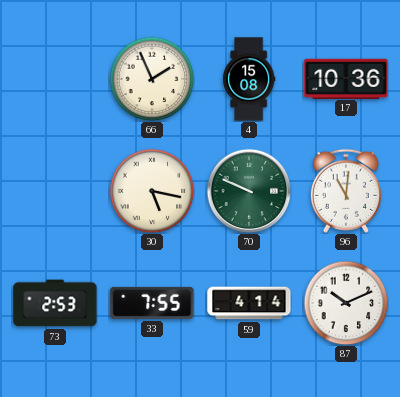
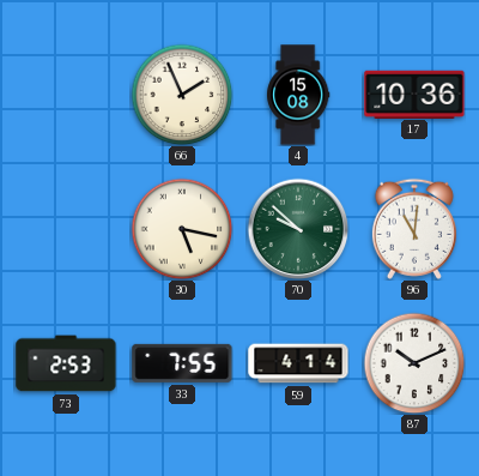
70: 9:49 -> 9:52 (298, 229)
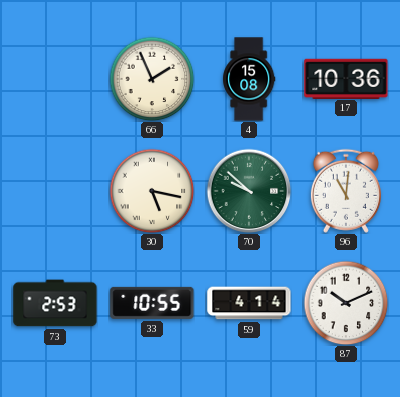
33: 7:55 -> 10:55 (152, 303)
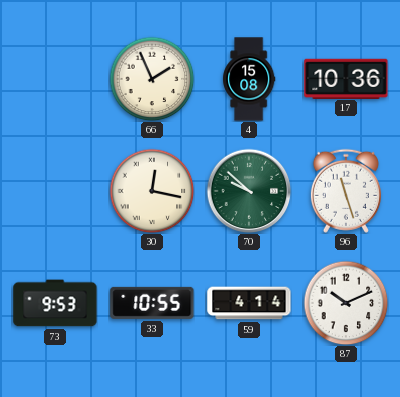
30: 5:17 -> 12:17 (152, 191)
96: 11:01 -> 11:27 (346, 191)
73: 2:53 -> 9:53 (55, 303)
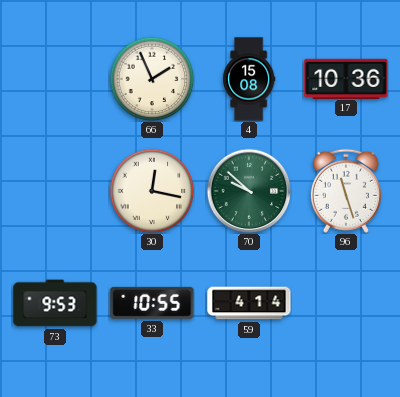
87: 10:11 -> none (346, 303)
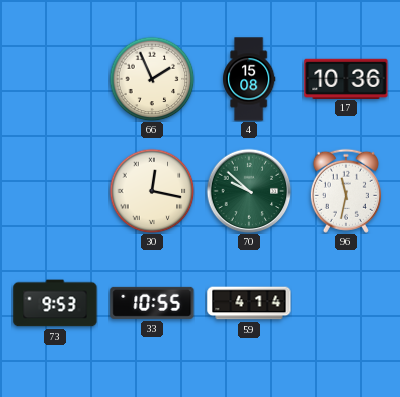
96: 11:27 -> 11:32 (346, 191)
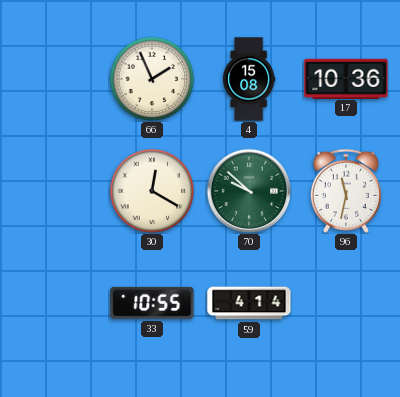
30: 12:17 -> 12:20 (152, 191)
73: 9:53 -> none (55, 303)
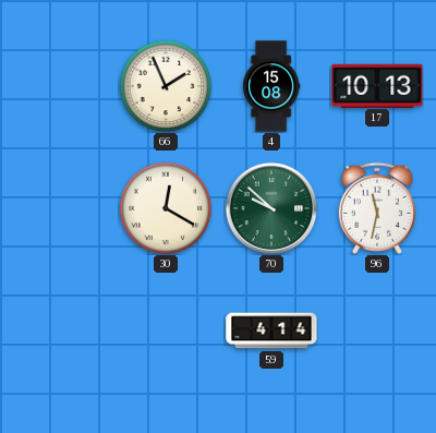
17: 10:36 -> 10:13 (377, 85)
33: 10:55 -> none (152, 303)
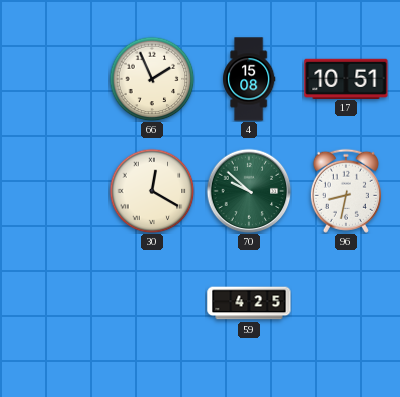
17: 10:13 -> 10:51 (346, 78)
96: 11:32 -> 8:32 (346, 191)
59: 4:14 -> 4:25 (249, 303)
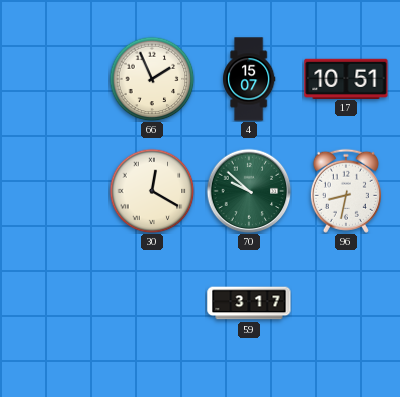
4: 15:08 -> 15:07 (250, 79)
59: 4:25 -> 3:17 (249, 303)
